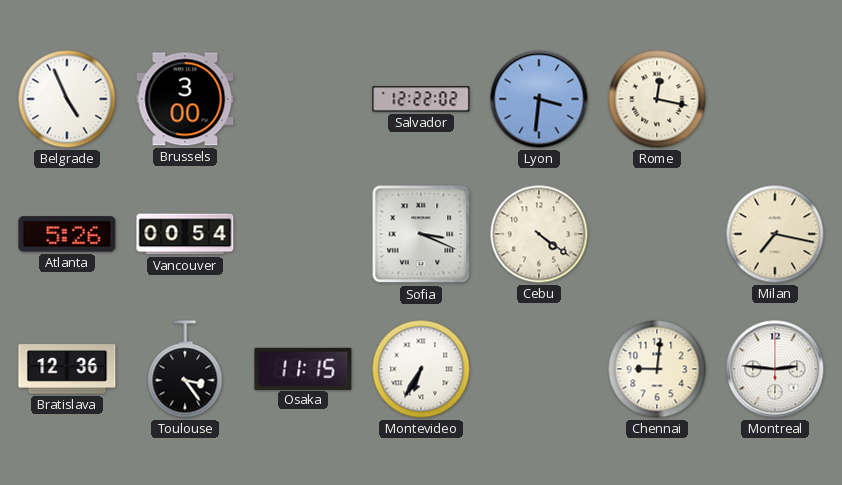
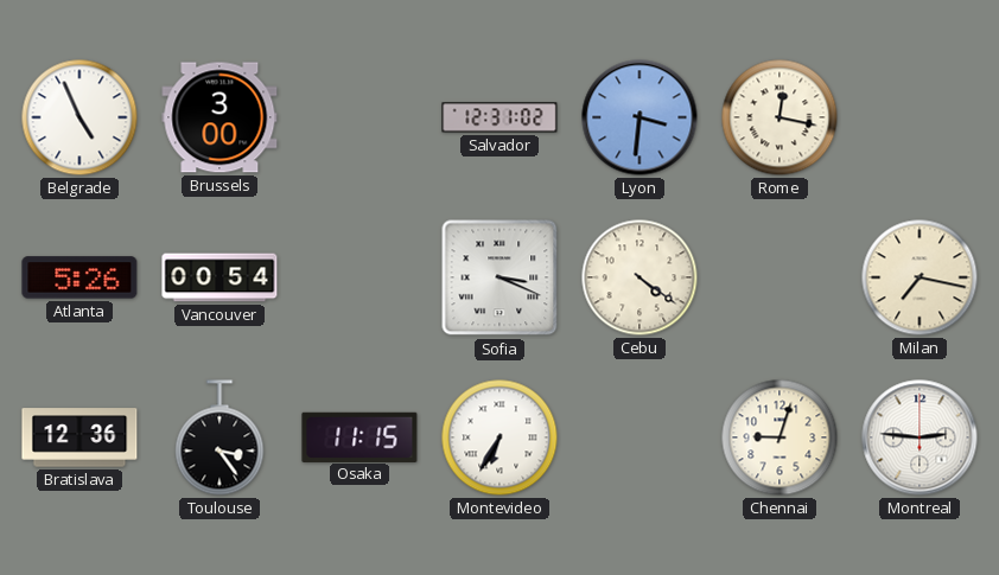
Salvador: 12:22 -> 12:31 (499, 117)
Chennai: 9:01 -> 9:03 (780, 437)
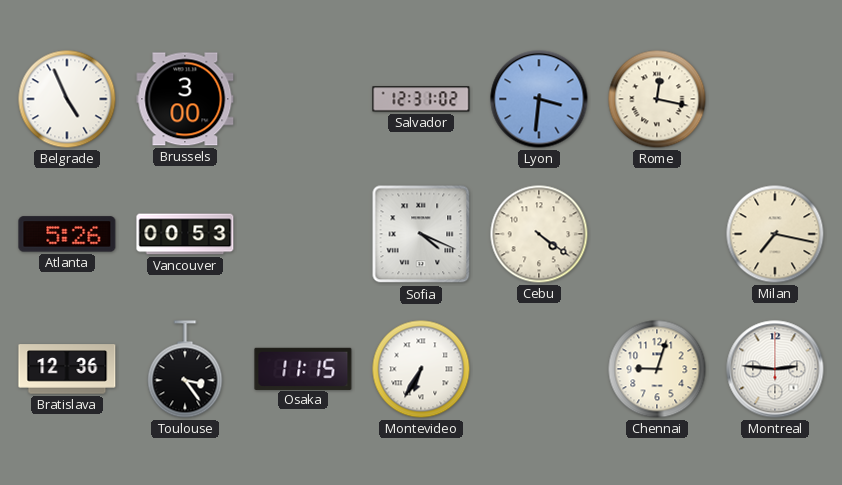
Vancouver: 00:54 -> 00:53 (185, 234)
Sofia: 3:19 -> 4:19 (421, 234)
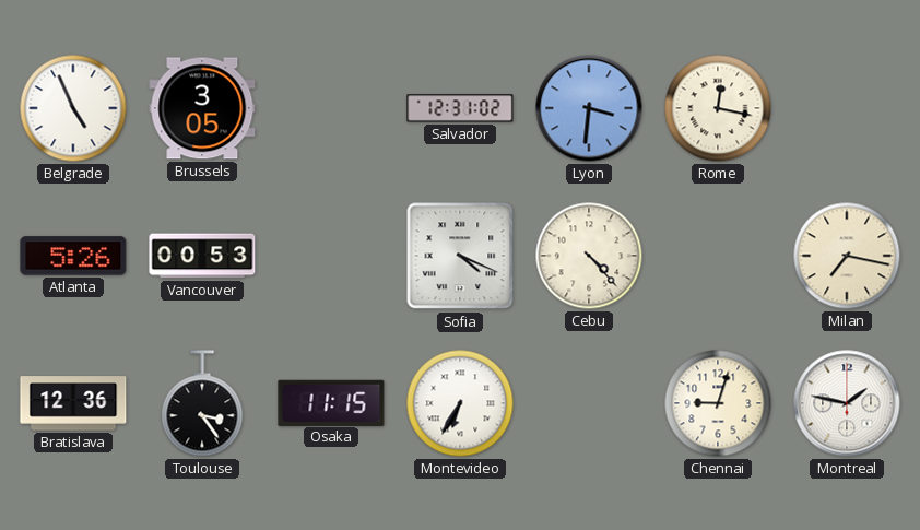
Brussels: 3:00 -> 3:05 (202, 108)
Cebu: 4:21 -> 4:23 (589, 256)
Montreal: 2:46 -> 1:47 (847, 403)
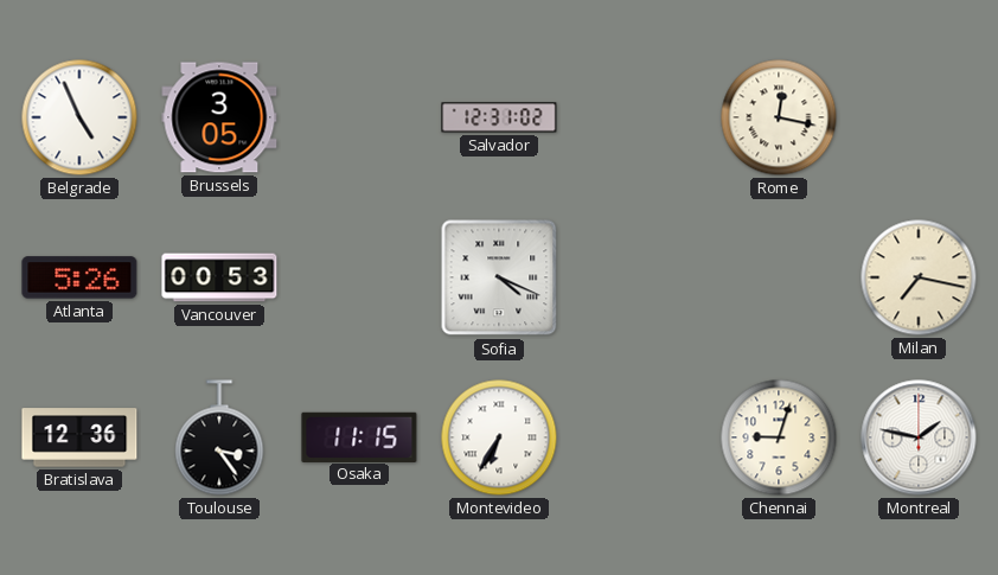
Lyon: 3:31 -> none (589, 108)
Cebu: 4:23 -> none (589, 256)
